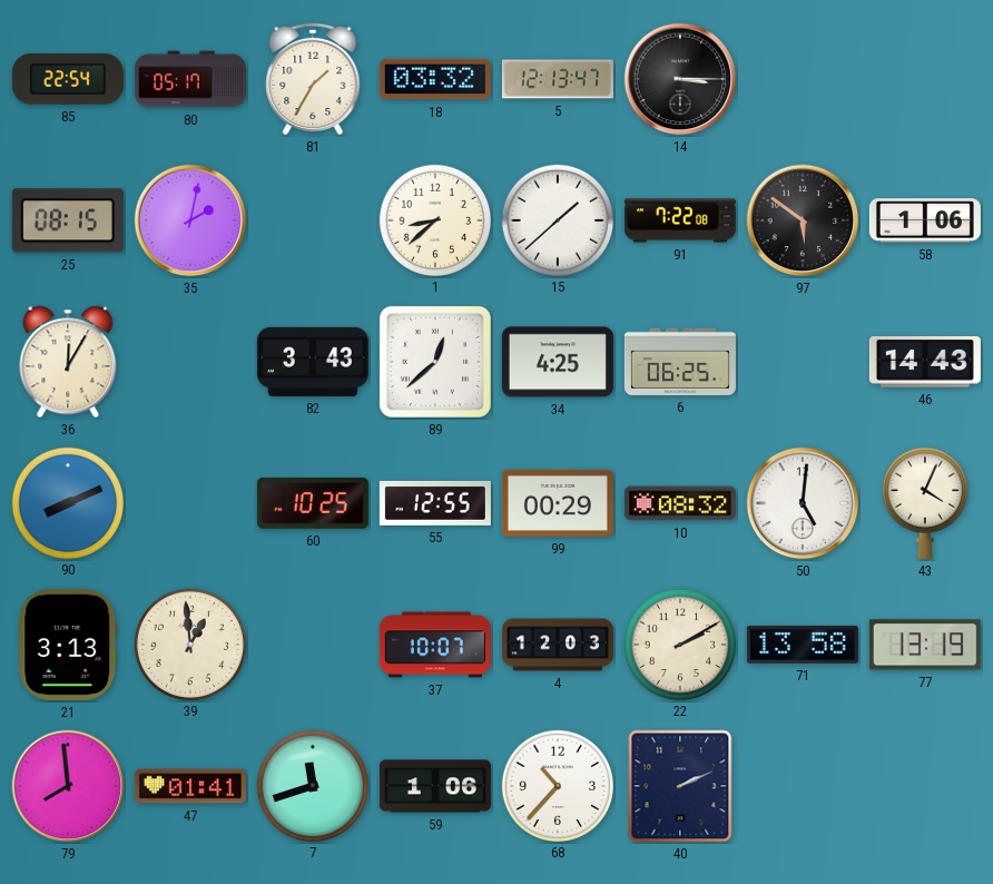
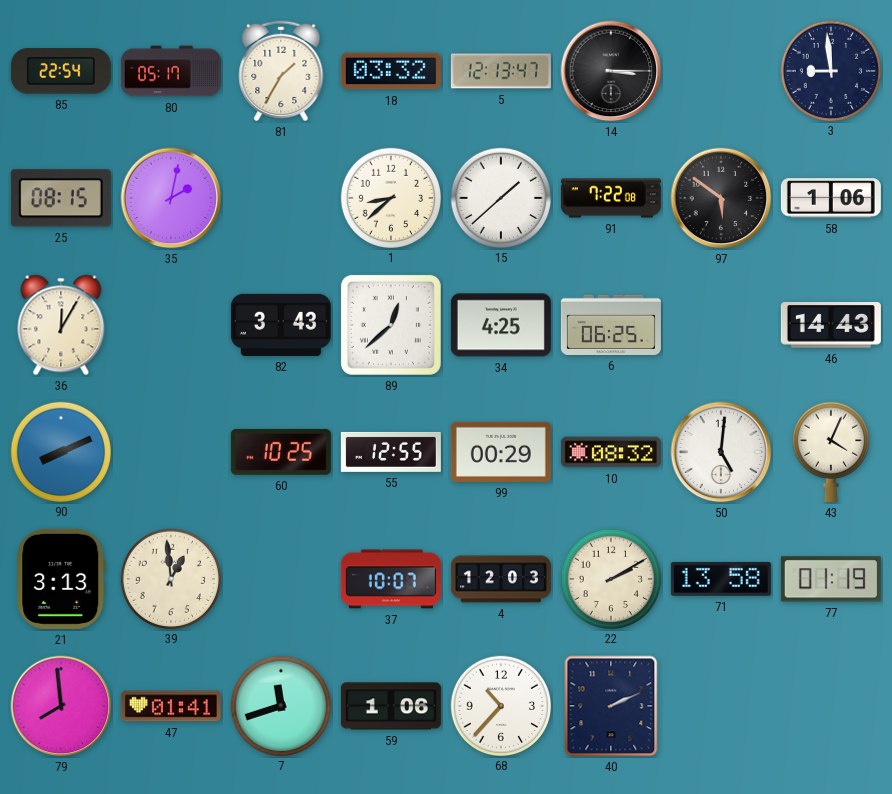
3: none -> 8:59 (830, 70)
77: 13:19 -> 01:19 (831, 579)
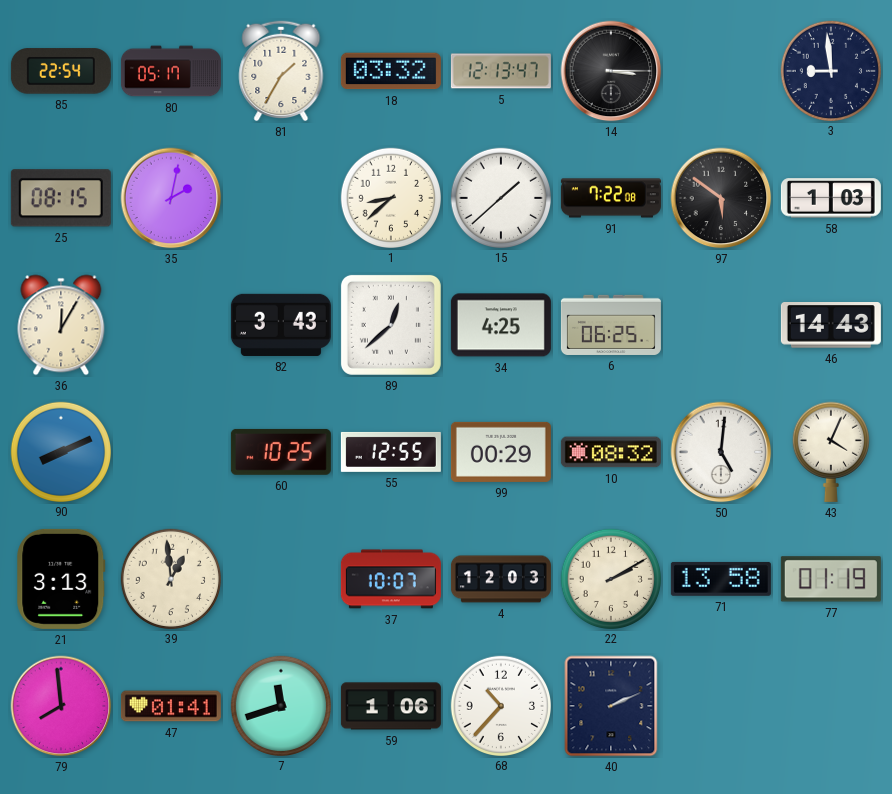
58: 1:06 -> 1:03 (831, 198)
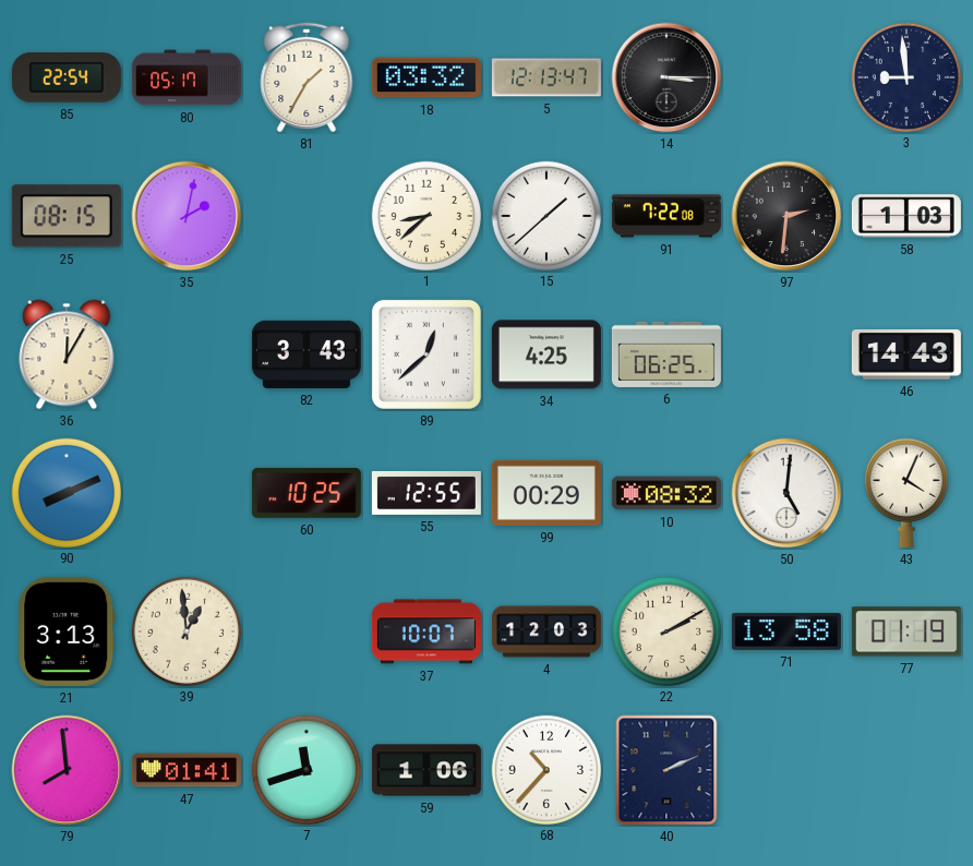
97: 5:51 -> 2:31 (786, 216)
